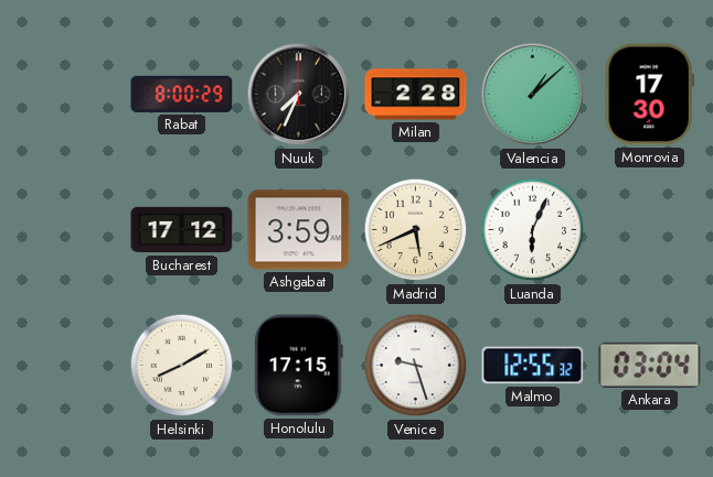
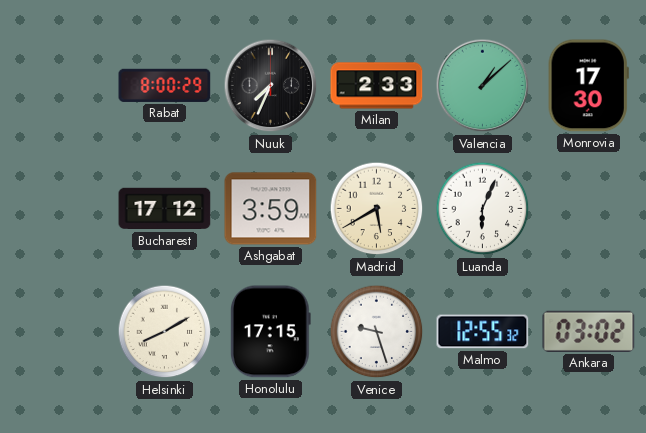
Milan: 2:28 -> 2:33 (377, 86)
Madrid: 5:41 -> 5:40 (377, 209)
Ankara: 03:04 -> 03:02 (589, 331)
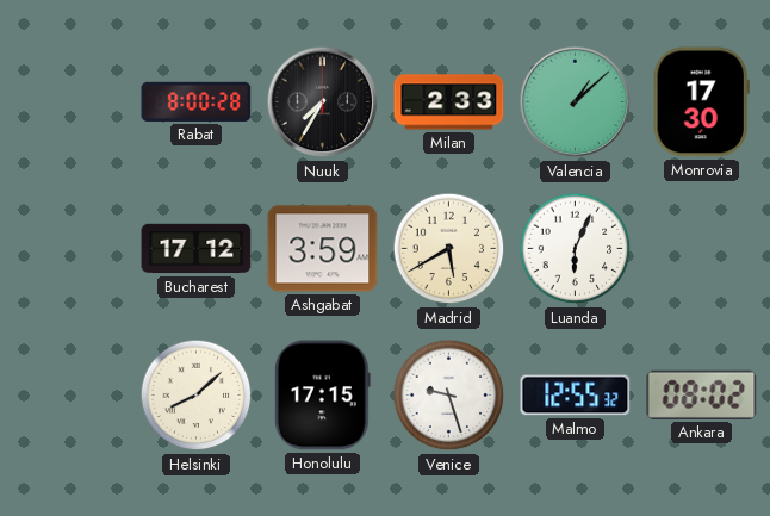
Rabat: 8:00:29 -> 8:00:28 (197, 101)
Nuuk: 7:34 -> 7:35 (323, 102)
Helsinki: 8:10 -> 8:08 (197, 396)
Ankara: 03:02 -> 08:02 (702, 394)
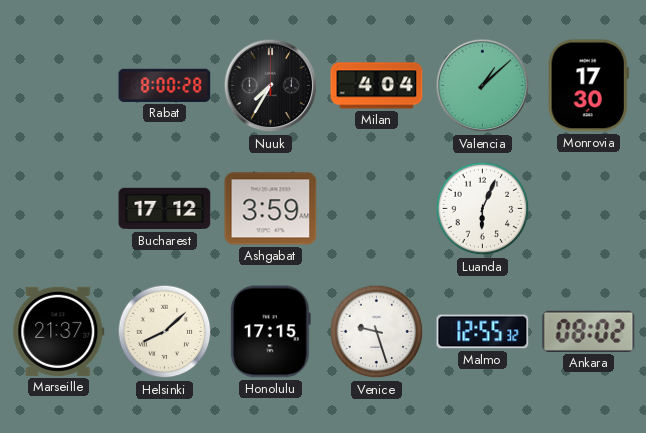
Milan: 2:33 -> 4:04 (377, 86)
Madrid: 5:40 -> none (449, 249)
Marseille: none -> 21:37 (59, 331)
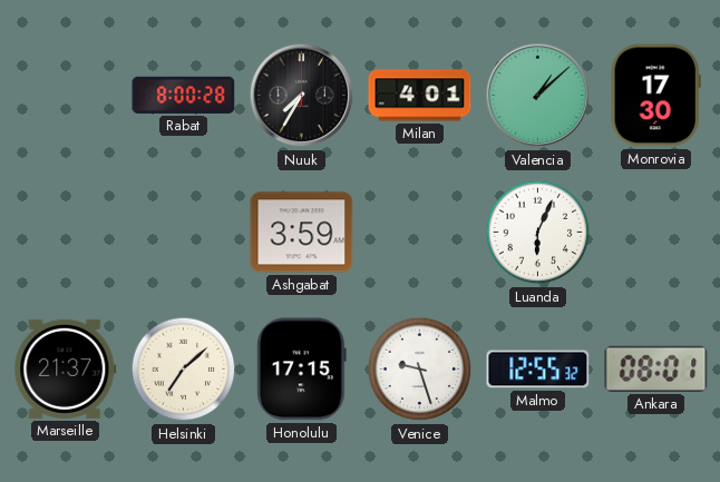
Milan: 4:04 -> 4:01 (420, 96)
Bucharest: 17:12 -> none (165, 209)
Helsinki: 8:08 -> 7:08 (184, 370)
Ankara: 08:02 -> 08:01 (656, 368)
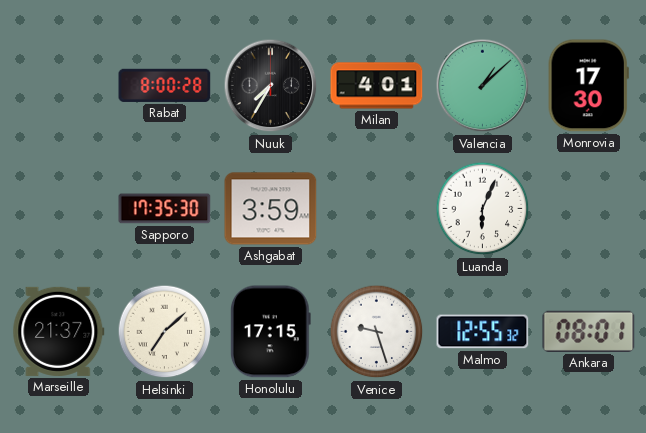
Sapporo: none -> 17:35 (165, 209)
